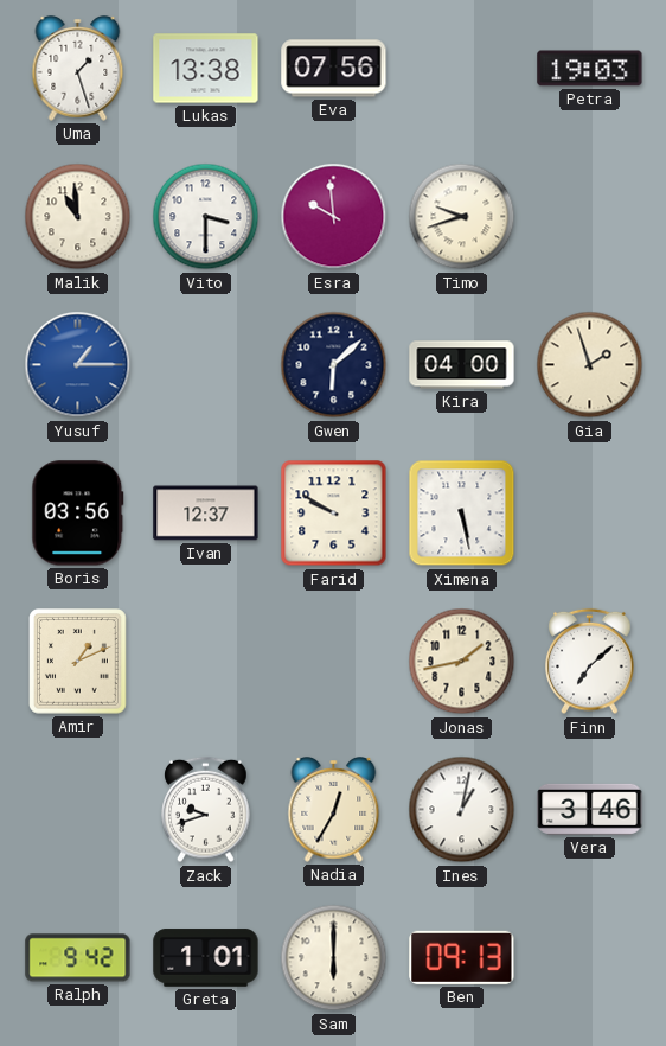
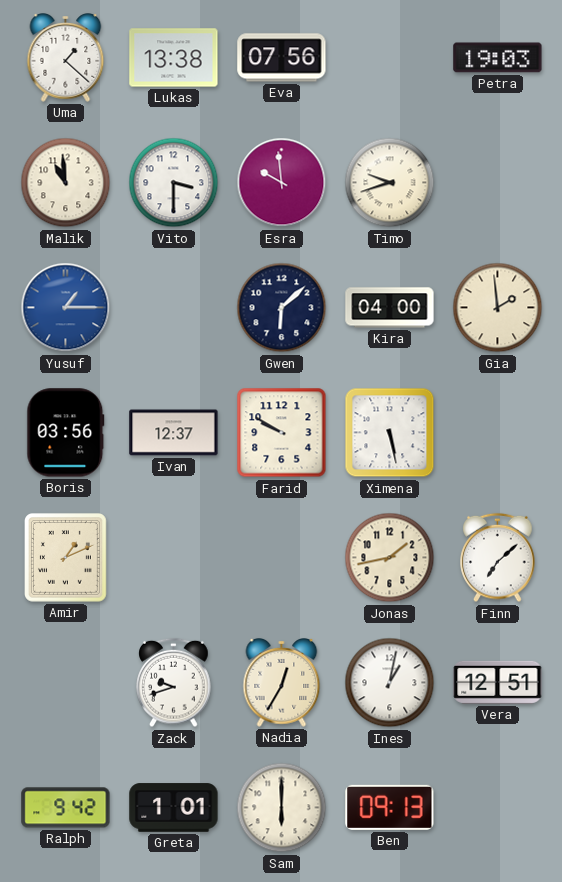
Uma: 1:27 -> 1:22 (66, 58)
Gia: 1:57 -> 1:59 (498, 308)
Vera: 3:46 -> 12:51 (498, 682)
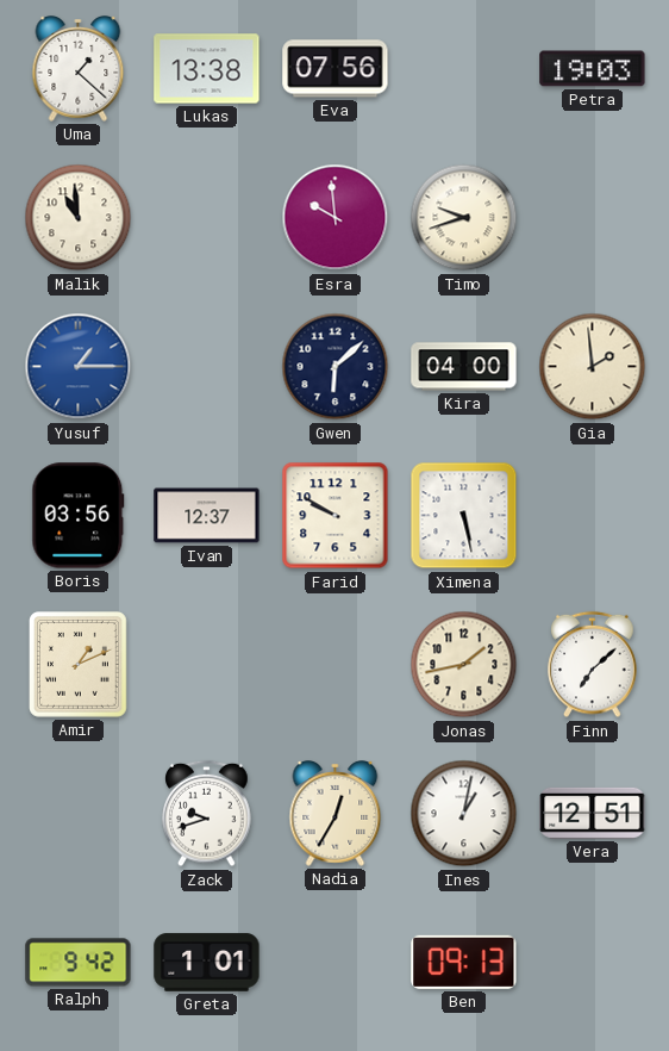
Vito: 3:30 -> none (174, 183)
Sam: 6:00 -> none (282, 808)
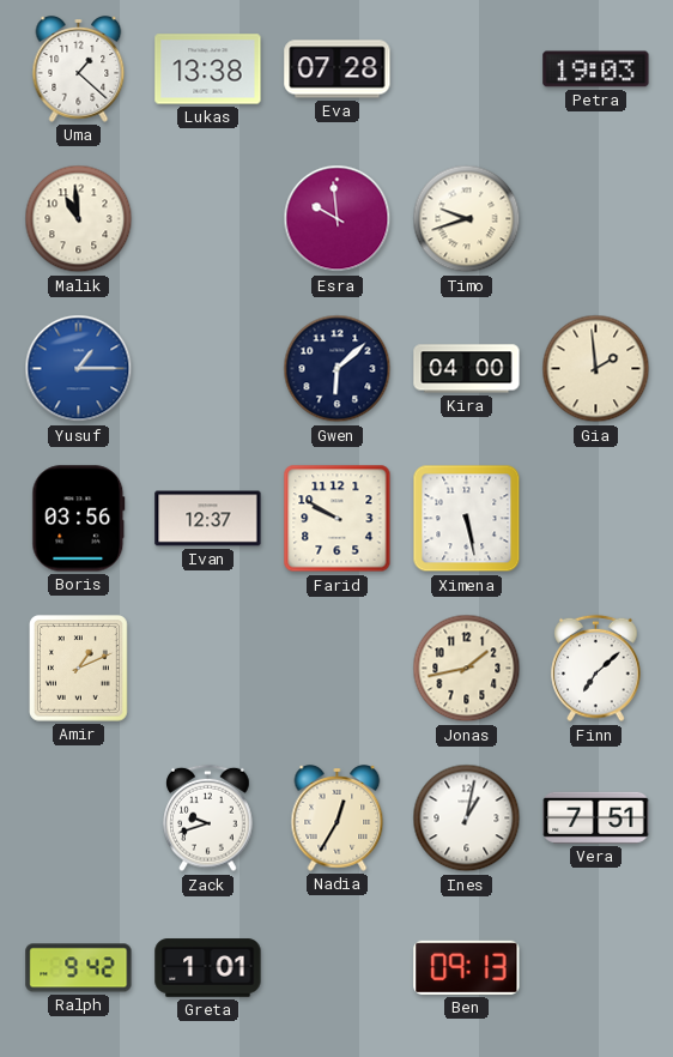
Eva: 07:56 -> 07:28 (338, 70)
Vera: 12:51 -> 7:51 (596, 817)
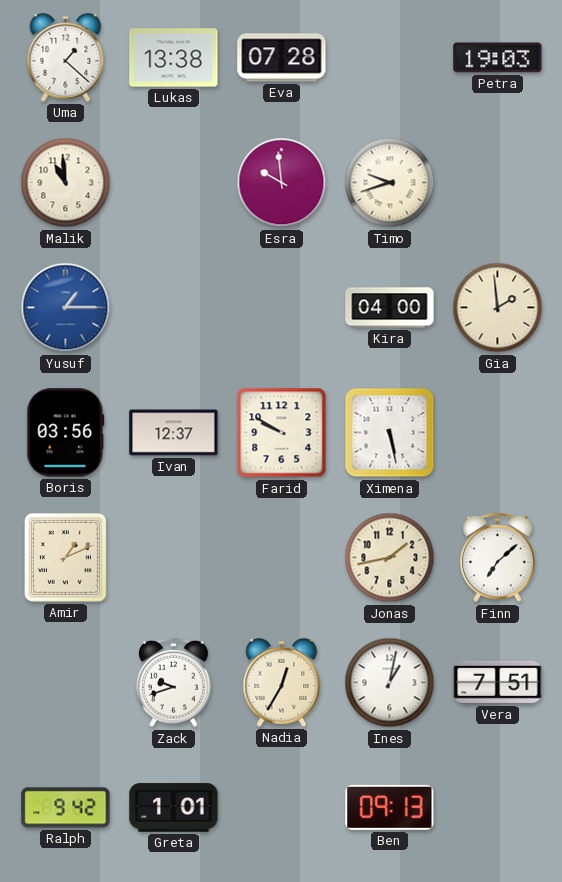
Gwen: 6:08 -> none (338, 369)
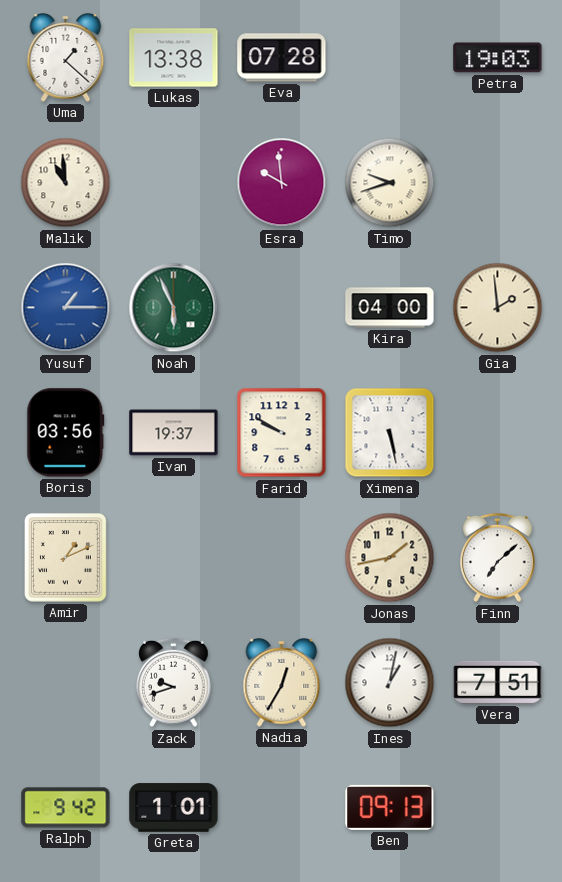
Noah: none -> 5:56 (174, 308)
Ivan: 12:37 -> 19:37 (174, 433)
